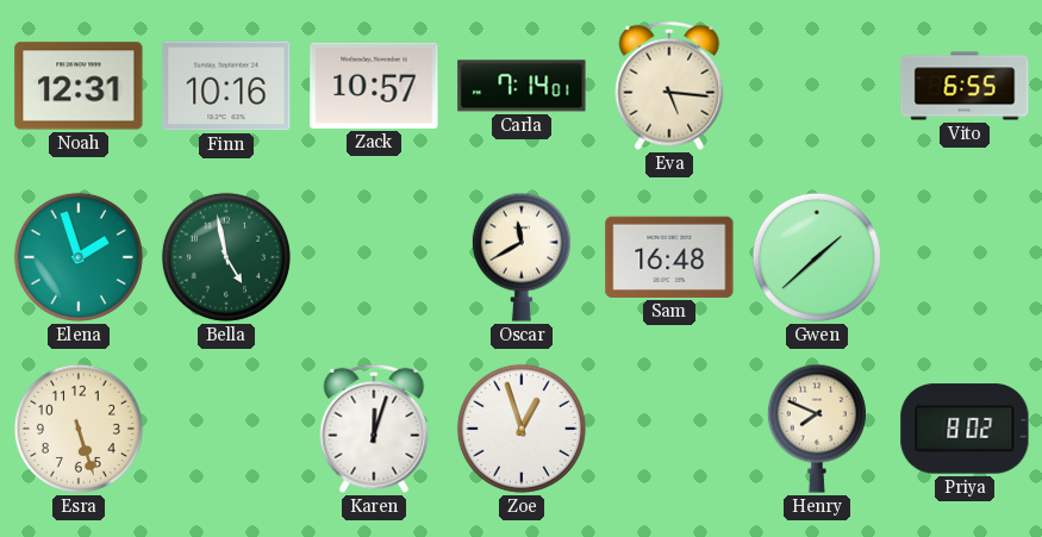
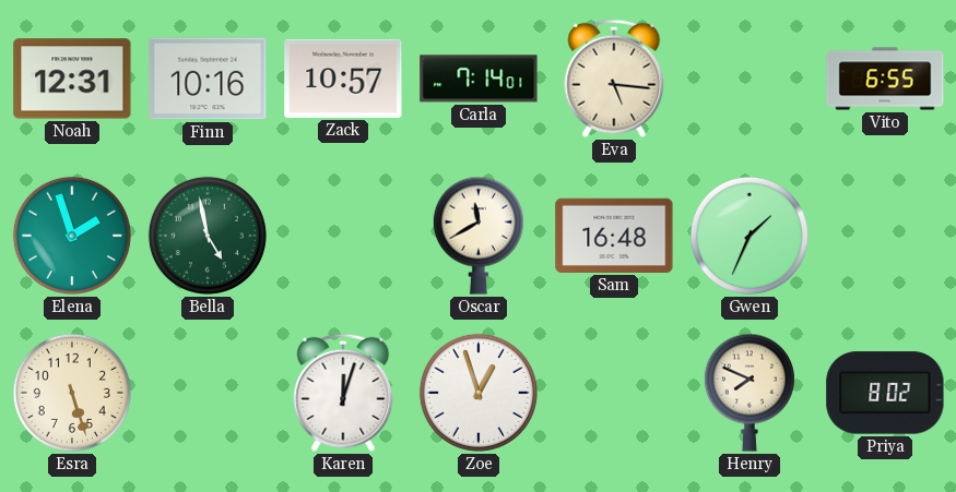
Gwen: 1:38 -> 1:34 (750, 236)
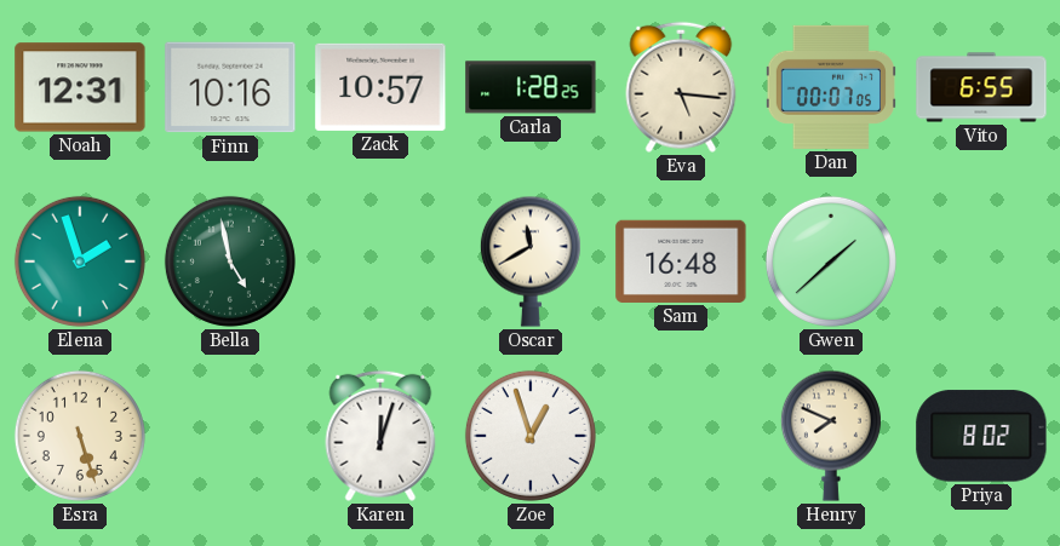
Carla: 7:14 -> 1:28 (531, 87)
Dan: none -> 00:07 (830, 87)
Gwen: 1:34 -> 1:38 (831, 261)
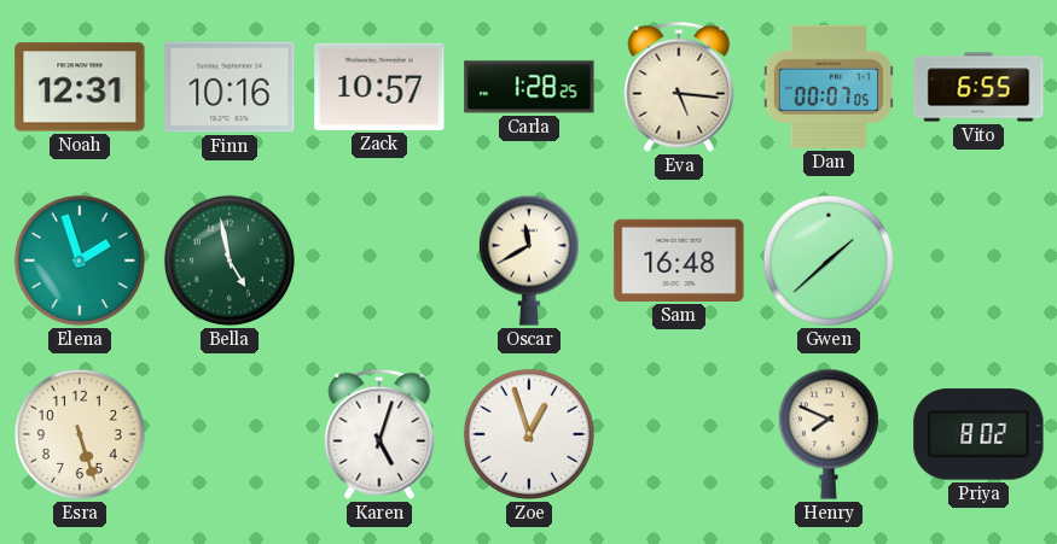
Karen: 12:03 -> 5:03 (379, 434)
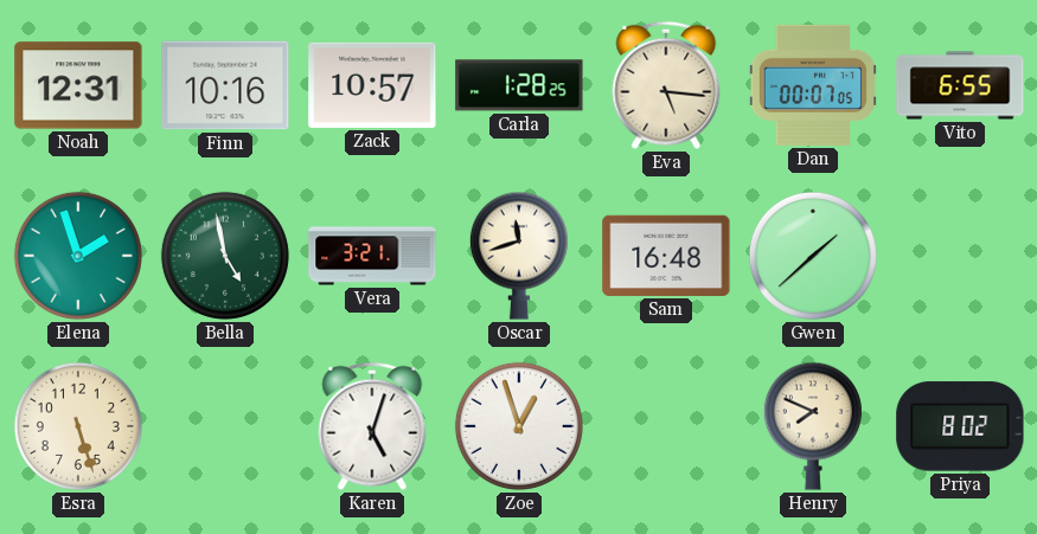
Vera: none -> 3:21 (372, 256)
Oscar: 11:40 -> 11:42 (519, 256)
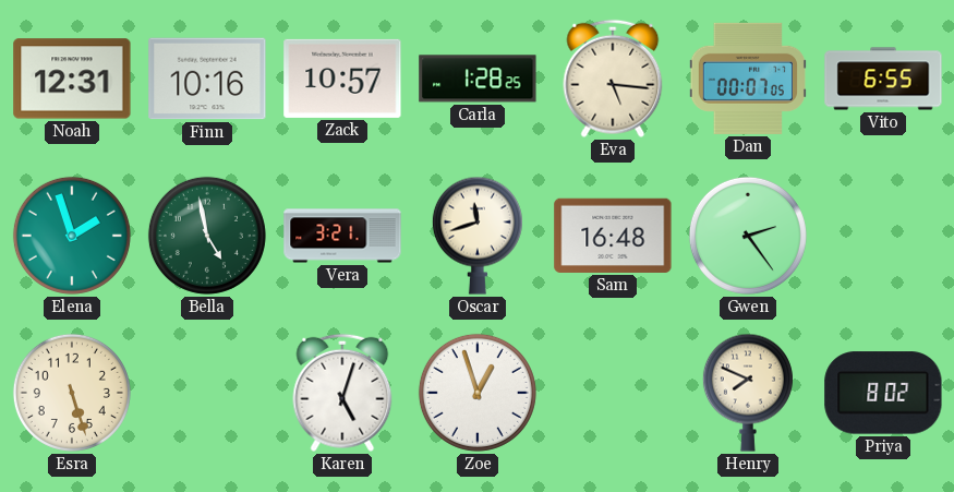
Gwen: 1:38 -> 2:24 (748, 236)
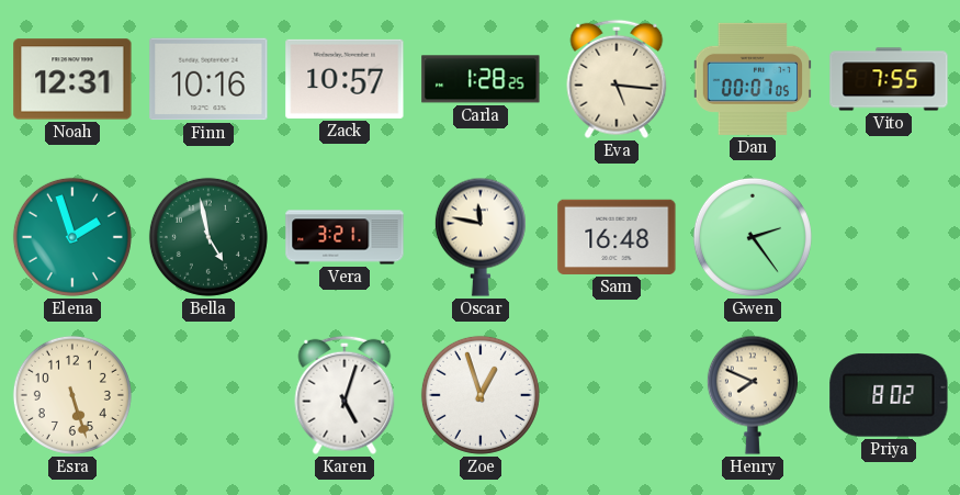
Vito: 6:55 -> 7:55 (889, 79)
Oscar: 11:42 -> 11:47 (481, 237)
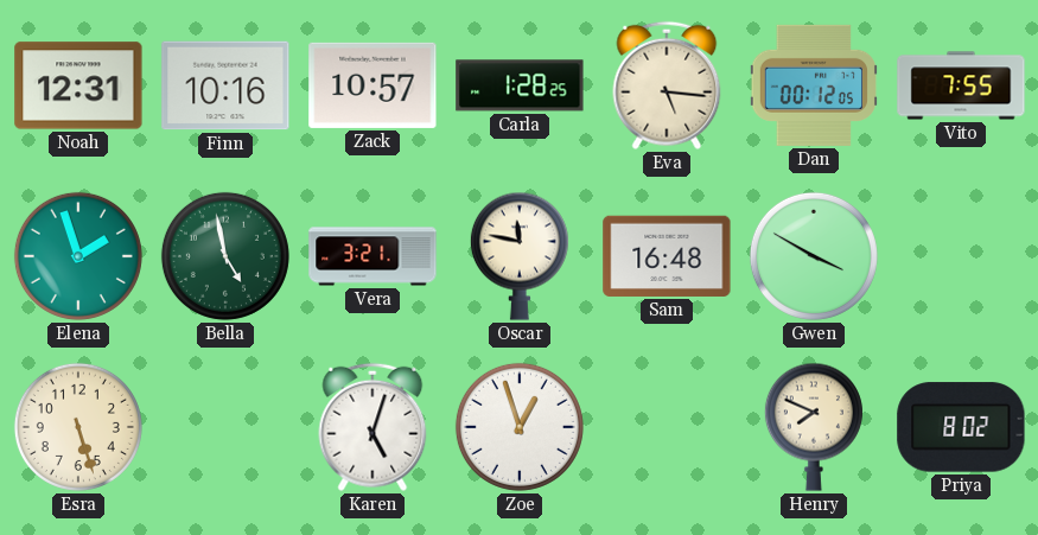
Dan: 00:07 -> 00:12 (813, 85)
Gwen: 2:24 -> 3:50 (814, 256)
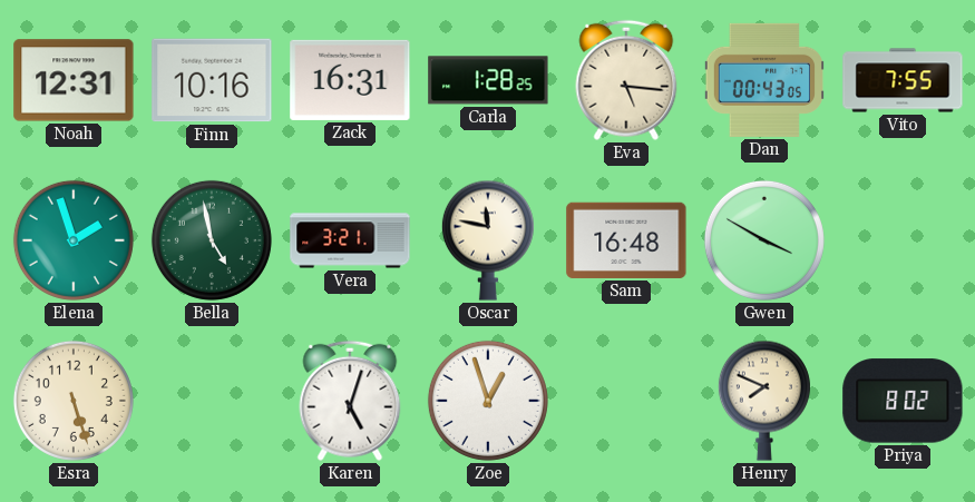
Zack: 10:57 -> 16:31 (350, 80)
Dan: 00:12 -> 00:43 (763, 80)
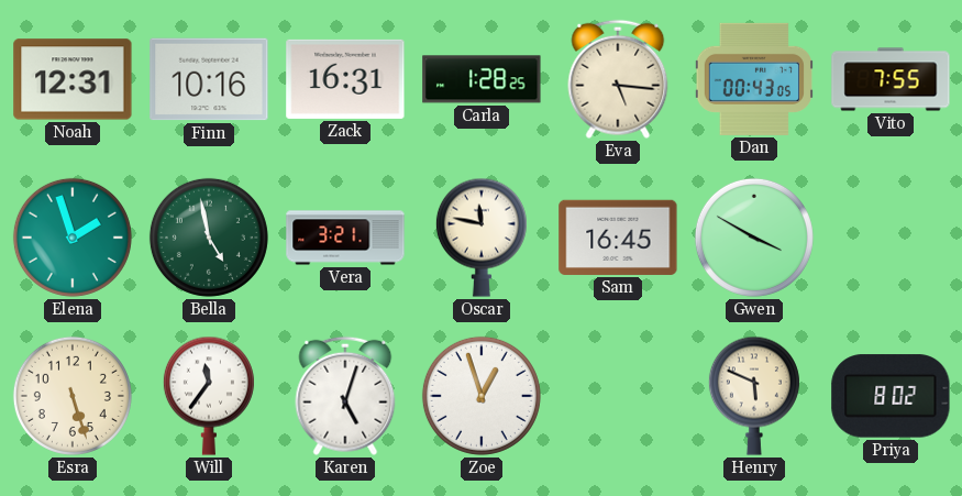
Sam: 16:48 -> 16:45 (618, 238)
Will: none -> 11:36 (209, 396)
Henry: 7:49 -> 5:49 (754, 396)
